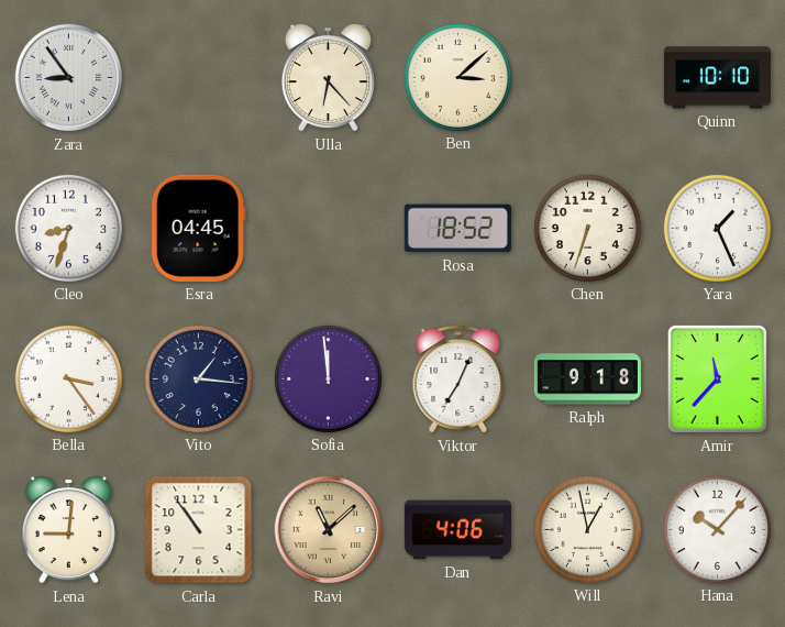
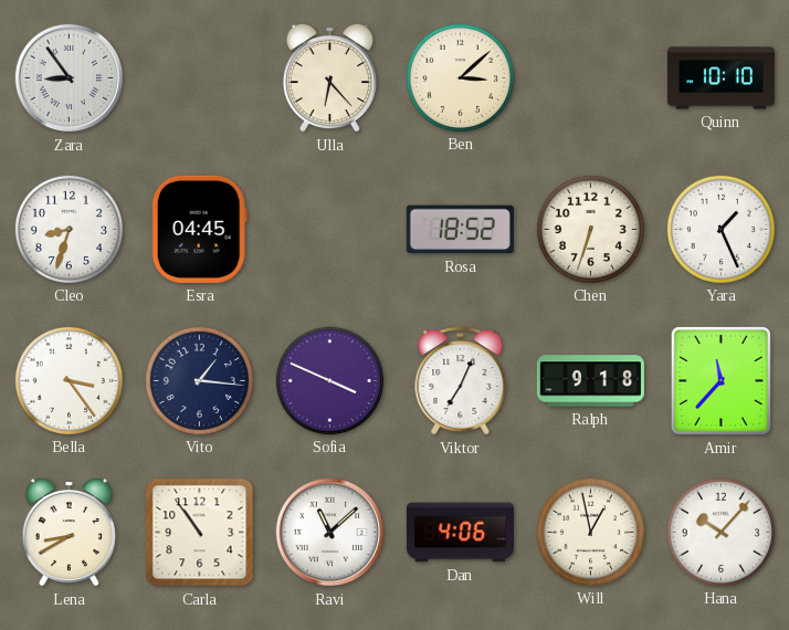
Sofia: 11:59 -> 3:49 (329, 380)
Lena: 9:01 -> 8:40 (69, 532)
Ravi dial: champagne -> white (330, 533)
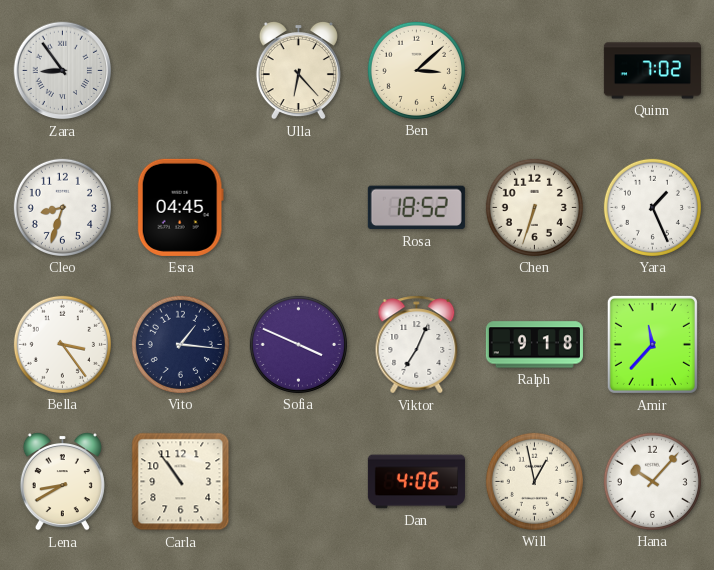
Quinn: 10:10 -> 7:02 (652, 71)
Ravi: 11:08 -> none (330, 533)
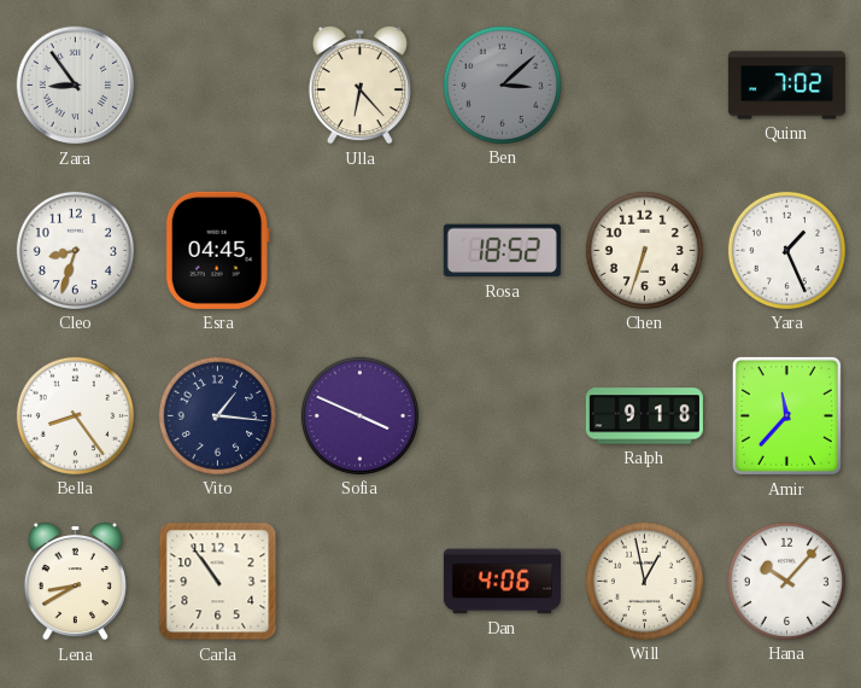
Ben dial: cream -> grey (502, 84)
Bella: 3:24 -> 8:24 (75, 415)
Viktor: 7:04 -> none (417, 345)
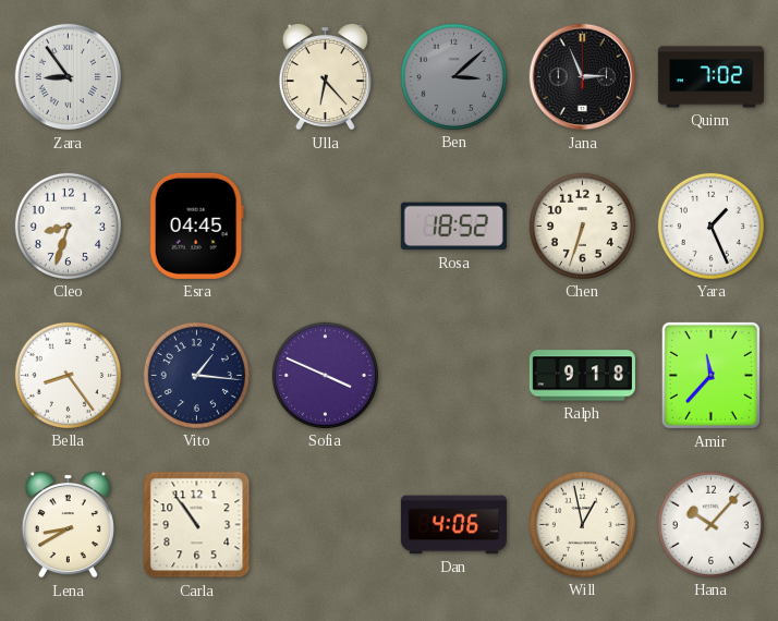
Jana: none -> 2:56 (583, 77)
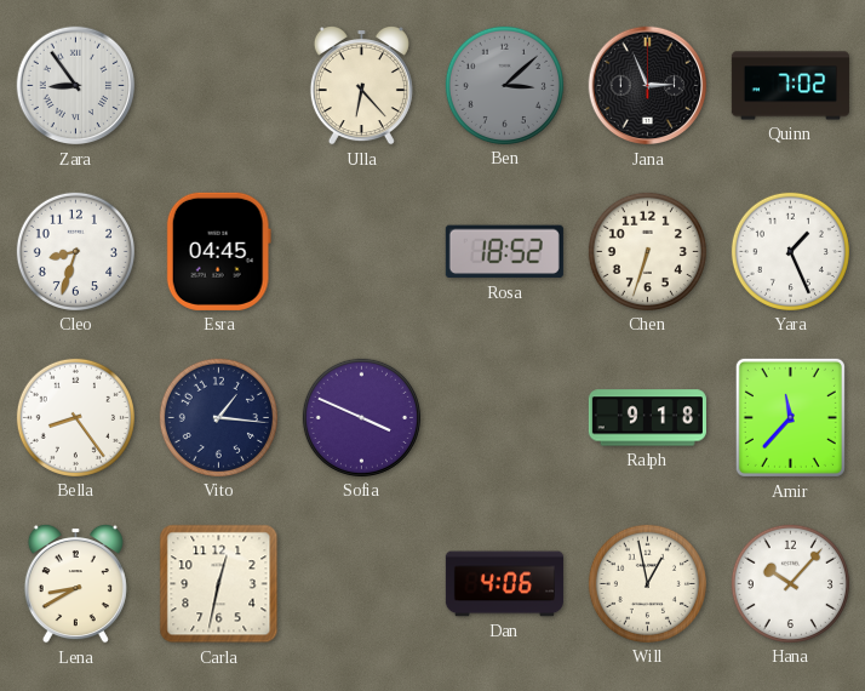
Carla: 10:54 -> 12:32 (219, 584)
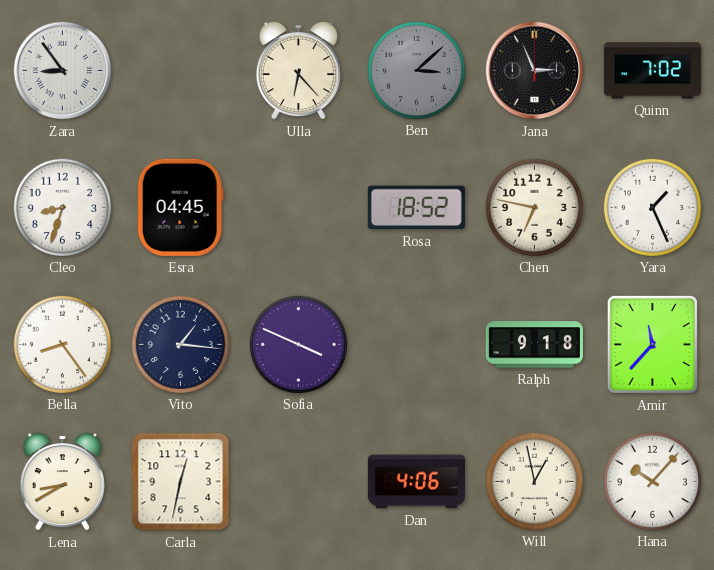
Chen: 6:33 -> 6:47 (534, 207)
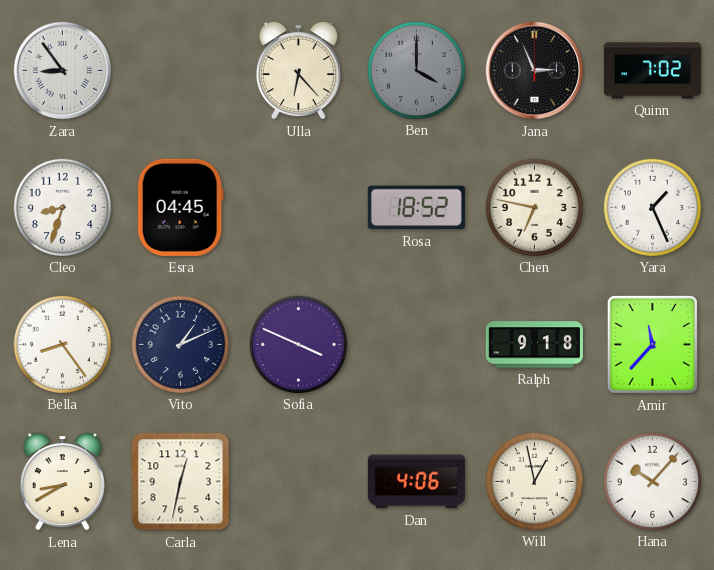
Ben: 3:08 -> 4:00 (416, 70)
Vito: 1:16 -> 1:11 (180, 344)
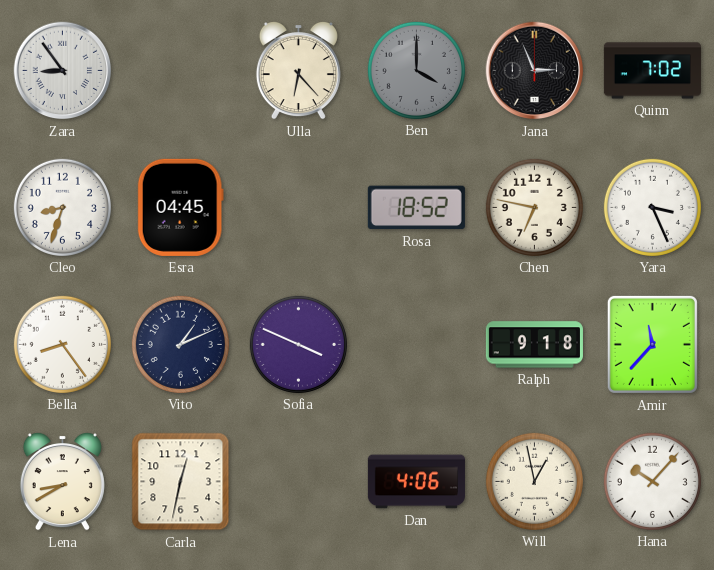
Yara: 1:26 -> 3:26 (652, 207)
